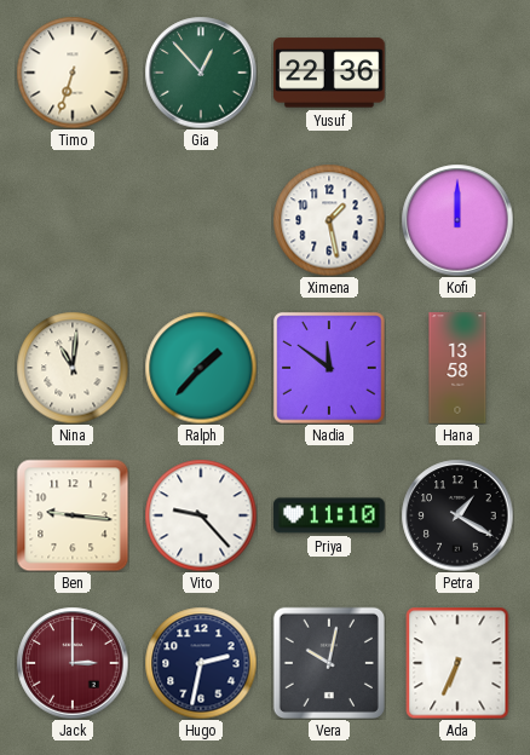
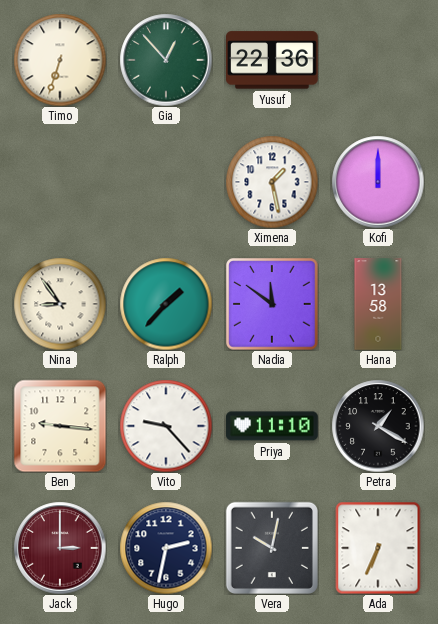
Nina: 11:01 -> 8:54 (60, 304)
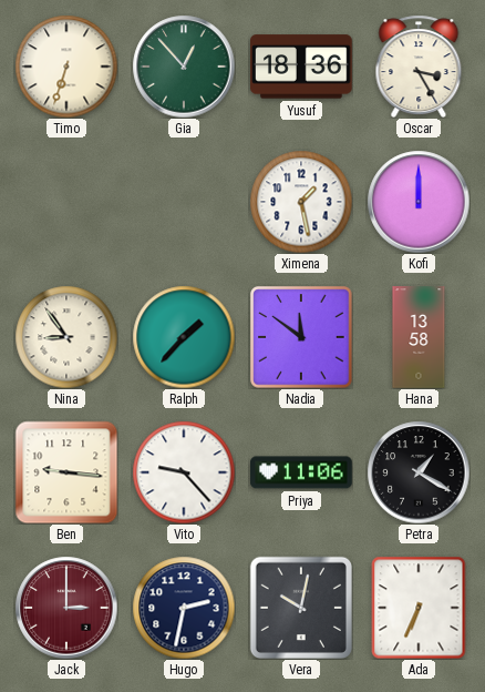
Yusuf: 22:36 -> 18:36 (302, 67)
Oscar: none -> 3:25 (419, 67)
Priya: 11:10 -> 11:06 (301, 472)
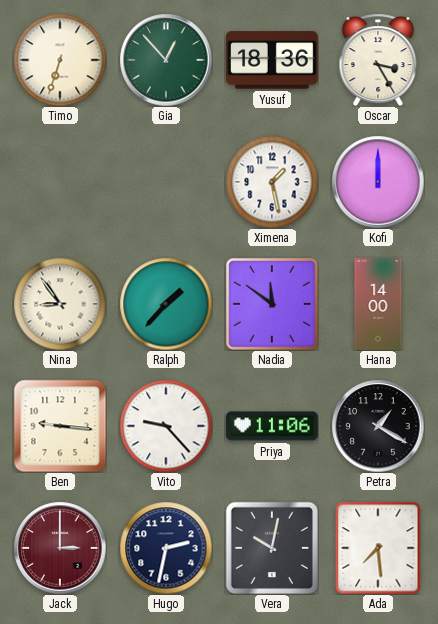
Hana: 13:58 -> 14:00 (378, 304)
Ada: 6:34 -> 7:29 (378, 548)
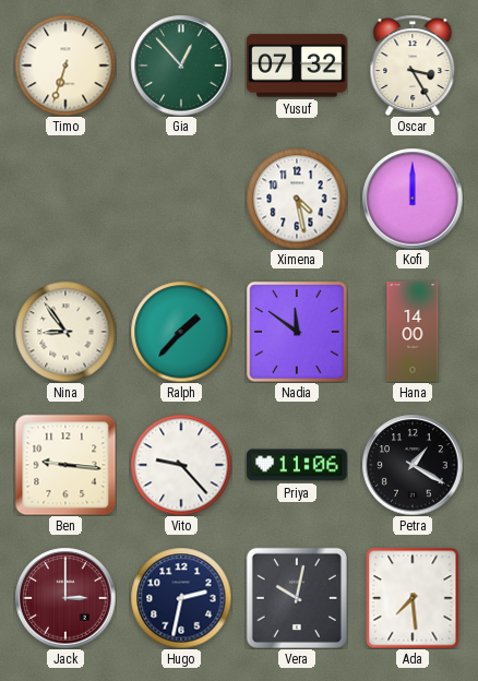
Yusuf: 18:36 -> 07:32 (298, 65)
Ximena: 1:28 -> 4:28 (297, 199)
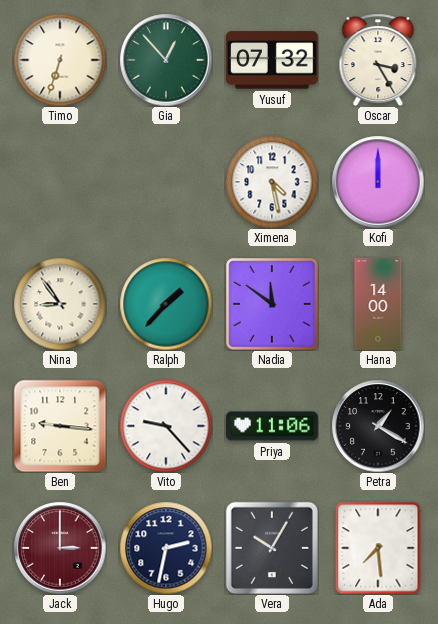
Vera: 10:02 -> 10:05 (272, 548)
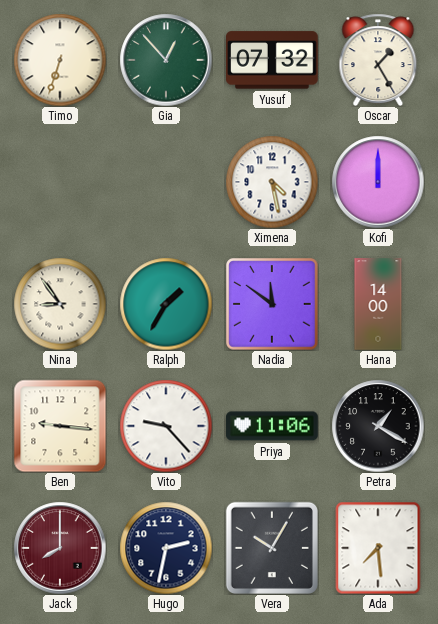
Oscar: 3:25 -> 1:25 (378, 60)
Ralph: 1:37 -> 1:35 (166, 304)
Jack: 3:00 -> 8:00 (60, 548)
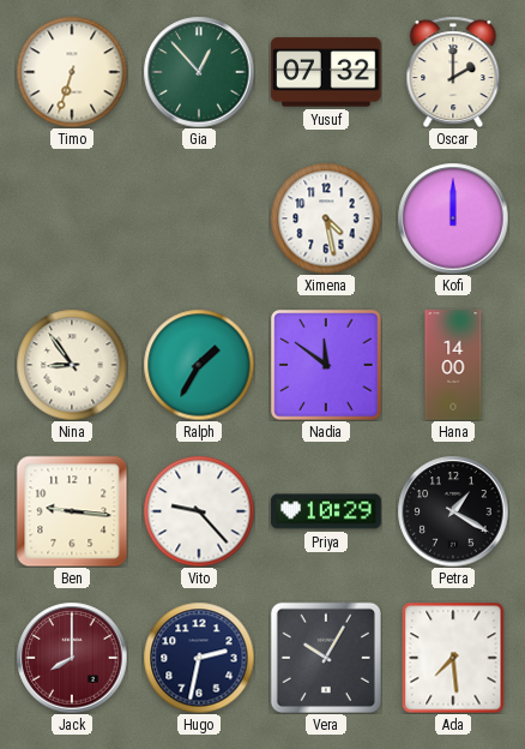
Oscar: 1:25 -> 2:00 (453, 72)
Priya: 11:06 -> 10:29 (326, 511)
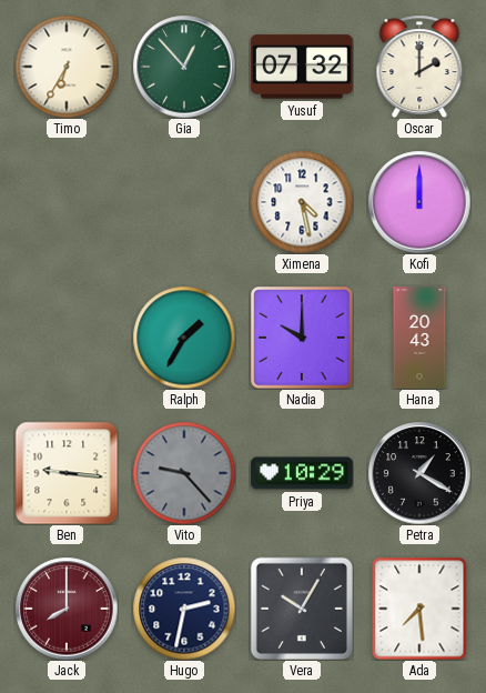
Timo: 6:33 -> 6:35 (67, 67)
Nina: 8:54 -> none (72, 365)
Nadia: 11:51 -> 10:00 (302, 338)
Hana: 14:00 -> 20:43 (419, 338)
Vito dial: white -> grey (184, 473)
